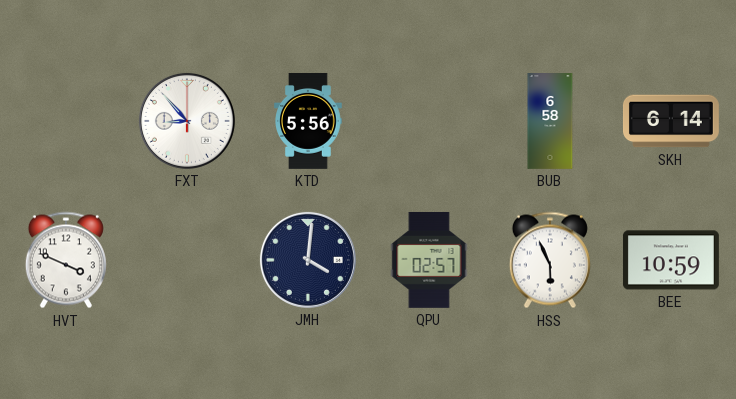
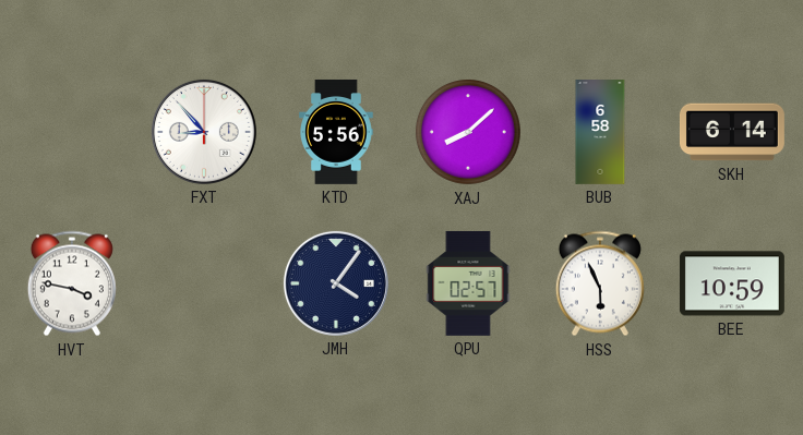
XAJ: none -> 8:08 (468, 132)
HVT: 3:49 -> 3:47 (72, 283)
JMH: 4:01 -> 4:06 (336, 283)
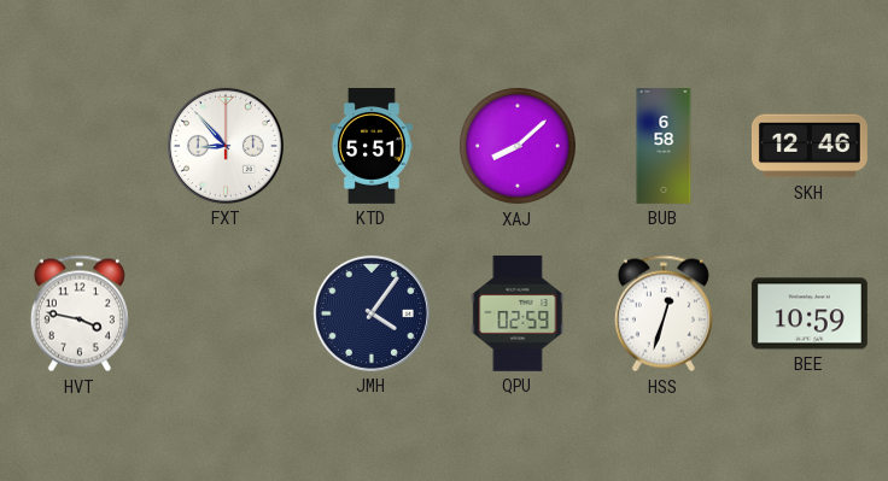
KTD: 5:56 -> 5:51 (373, 146)
SKH: 6:14 -> 12:46 (810, 146)
QPU: 02:57 -> 02:59 (518, 313)
HSS: 5:56 -> 12:33 (664, 313)
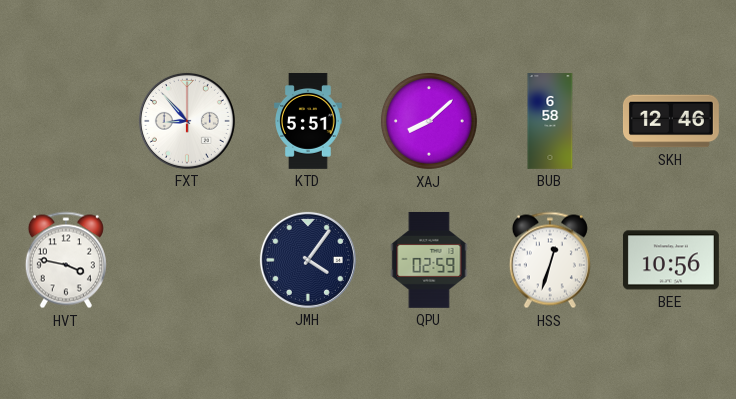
BEE: 10:59 -> 10:56 (671, 260)
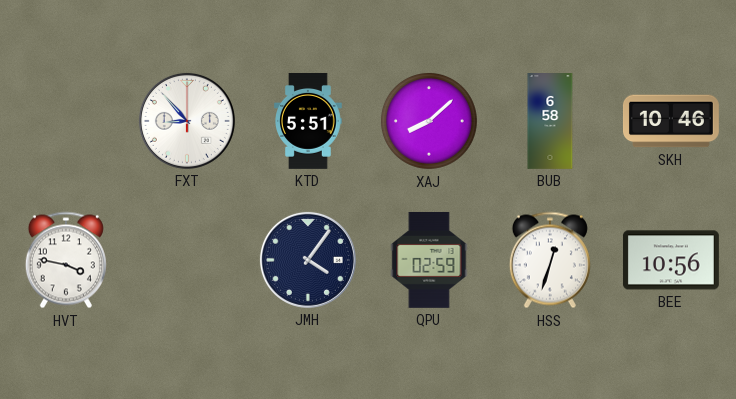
SKH: 12:46 -> 10:46 (671, 121)
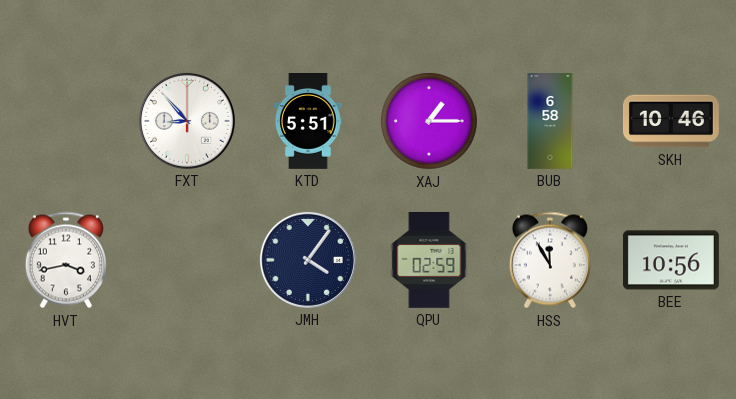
XAJ: 8:08 -> 1:15 (429, 121)
HVT: 3:47 -> 3:43 (66, 260)
HSS: 12:33 -> 11:55 (550, 260)
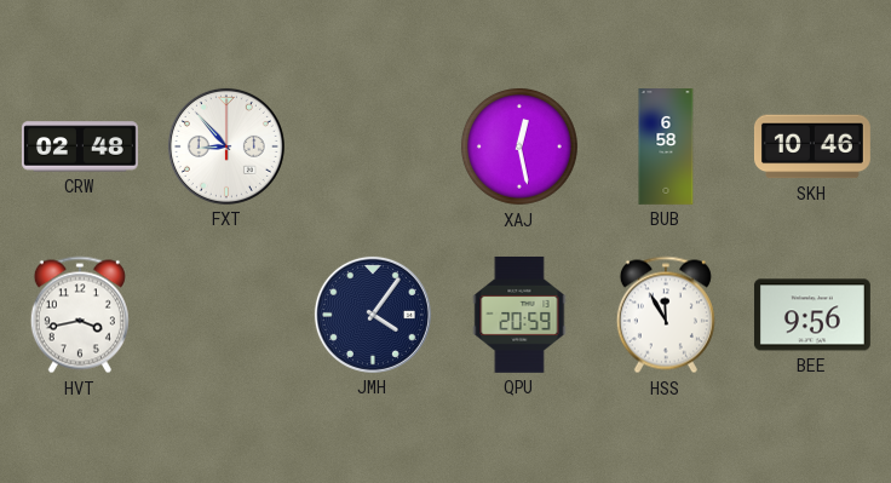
CRW: none -> 02:48 (80, 146)
KTD: 5:51 -> none (309, 121)
XAJ: 1:15 -> 12:28 (519, 146)
QPU: 02:59 -> 20:59 (519, 315)
BEE: 10:56 -> 9:56 (812, 315)
